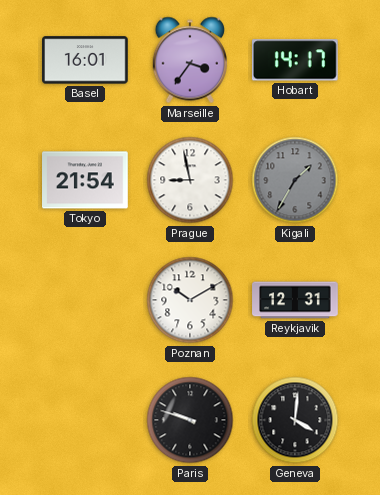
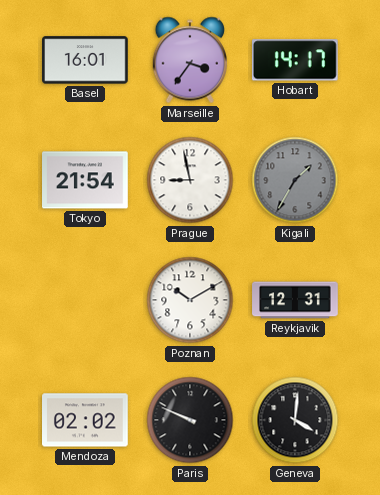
Mendoza: none -> 02:02 (86, 420)
Paris: 9:48 -> 9:49 (190, 420)
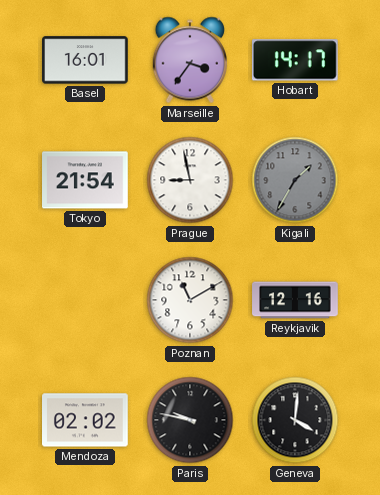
Poznan: 10:10 -> 11:10 (190, 300)
Reykjavik: 12:31 -> 12:16 (295, 300)
Paris: 9:49 -> 9:47 (190, 420)
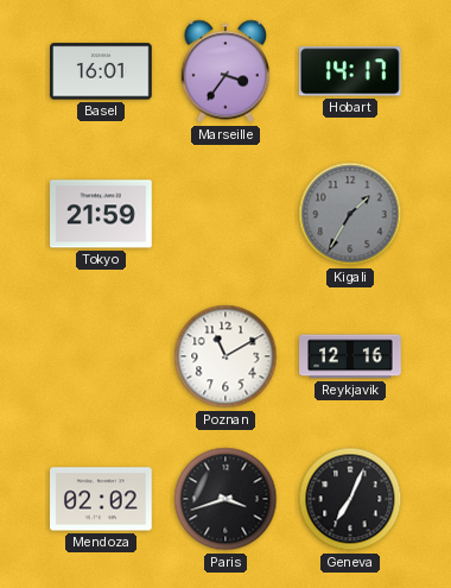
Tokyo: 21:54 -> 21:59 (101, 214)
Prague: 8:58 -> none (190, 180)
Paris: 9:47 -> 3:42 (225, 499)
Geneva: 4:01 -> 7:04 (350, 499)
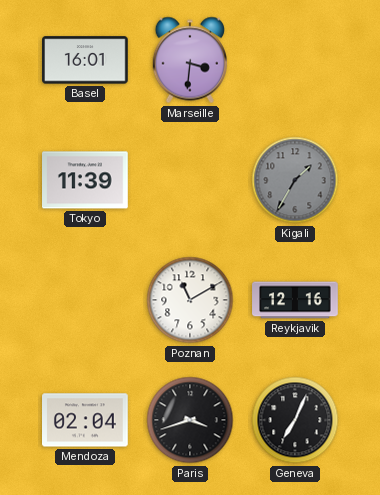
Marseille: 3:36 -> 3:31 (189, 60)
Hobart: 14:17 -> none (350, 71)
Tokyo: 21:59 -> 11:39 (85, 180)
Mendoza: 02:02 -> 02:04 (86, 420)
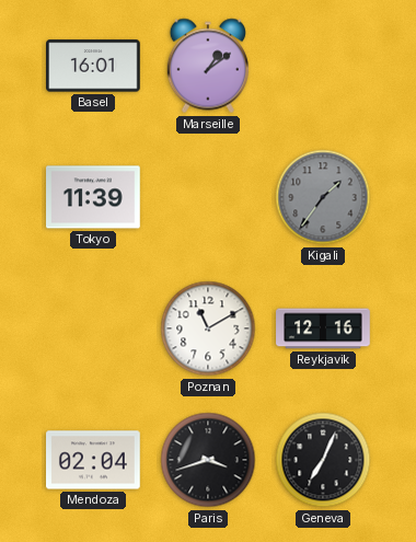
Marseille: 3:31 -> 1:09 (207, 66)
Kigali: 1:35 -> 1:36 (323, 197)
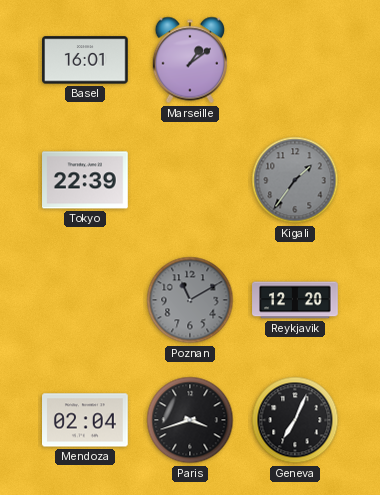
Tokyo: 11:39 -> 22:39 (85, 180)
Poznan dial: white -> grey (190, 300)
Reykjavik: 12:16 -> 12:20 (295, 300)
